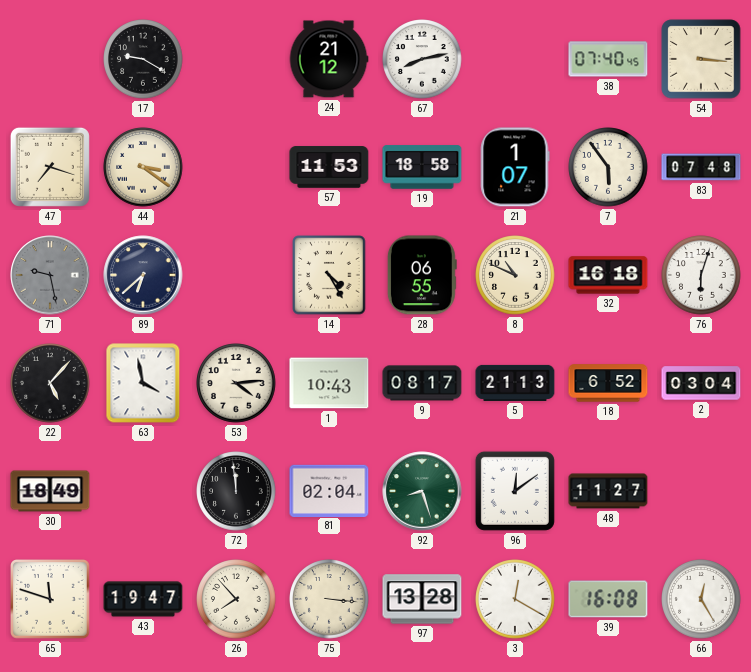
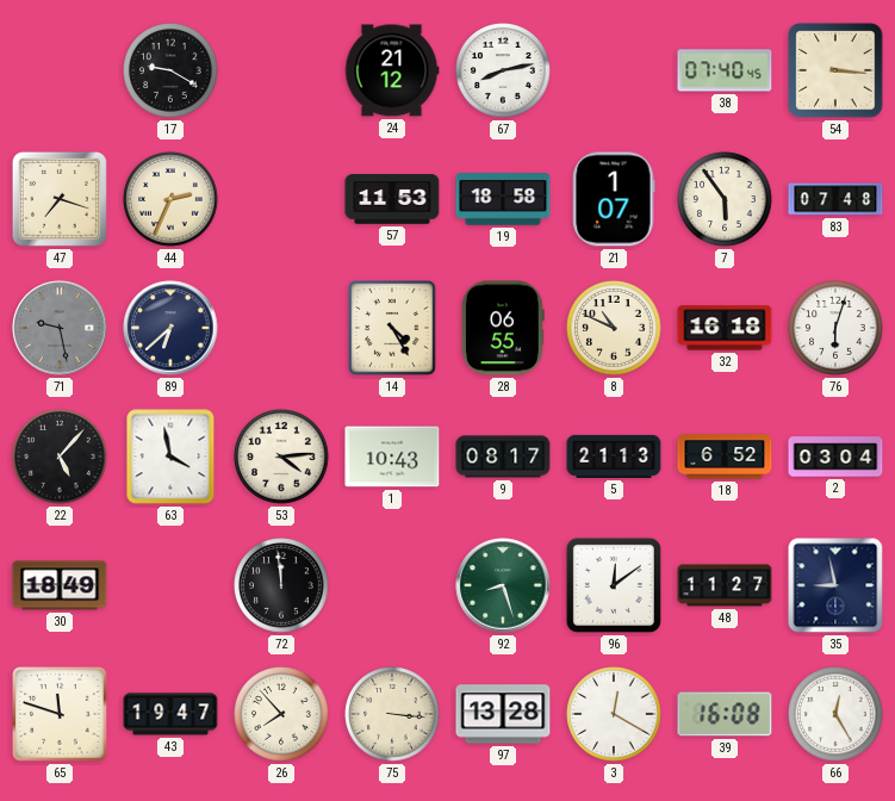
44: 3:21 -> 2:34 (170, 199)
81: 02:04 -> none (329, 490)
35: none -> 8:58 (835, 585)
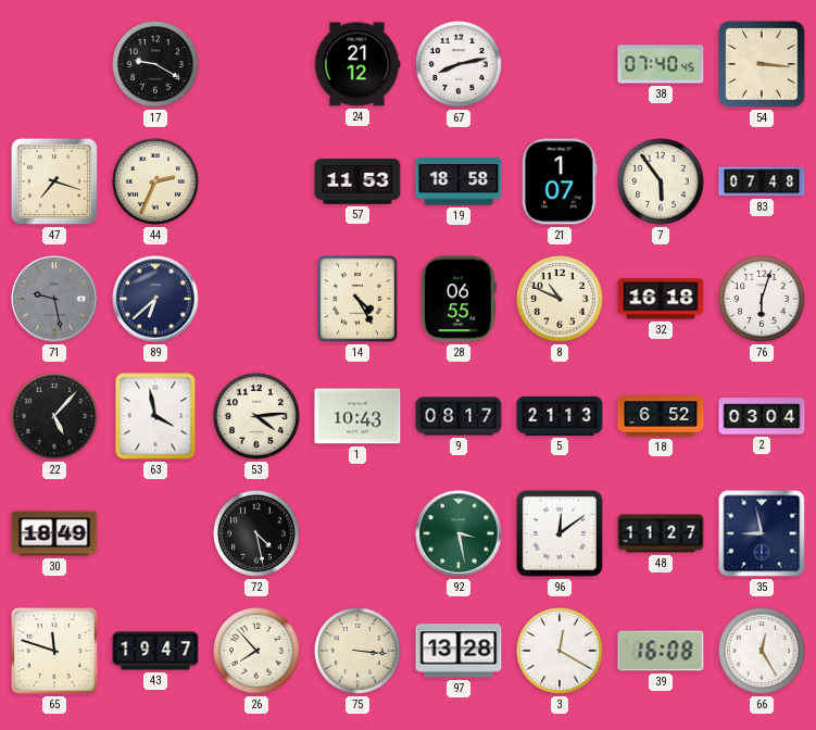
72: 11:59 -> 4:28 (256, 533)
92: 8:27 -> 3:28 (459, 533)
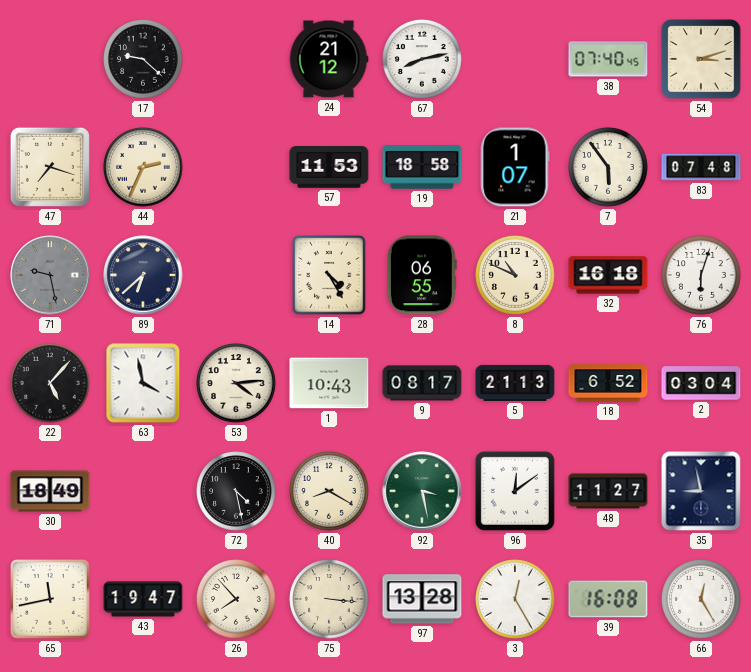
17: 9:20 -> 9:22 (143, 59)
54: 3:16 -> 3:12 (701, 59)
40: none -> 8:20 (329, 491)
65: 11:48 -> 11:43 (50, 599)
3: 12:20 -> 12:25 (515, 599)
